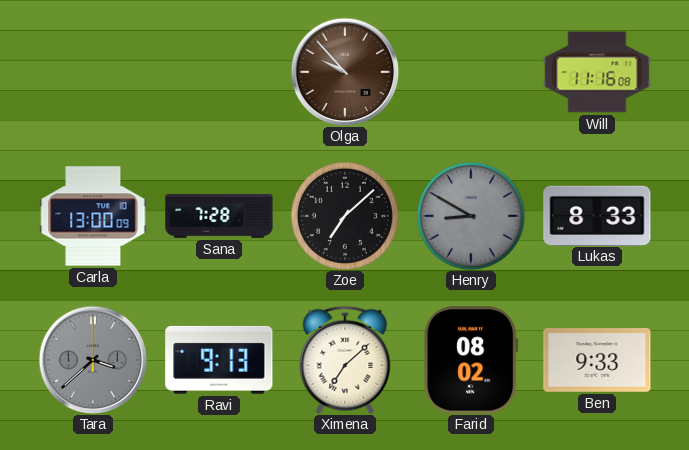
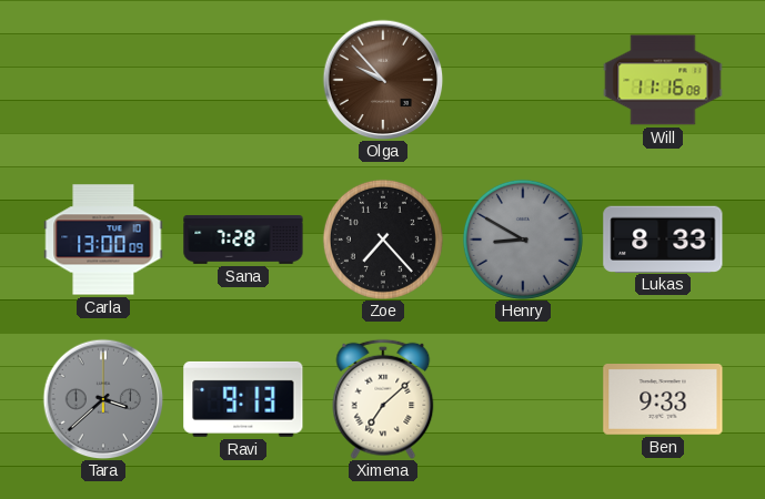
Zoe: 7:08 -> 7:23 (383, 240)
Farid: 08:02 -> none (471, 360)
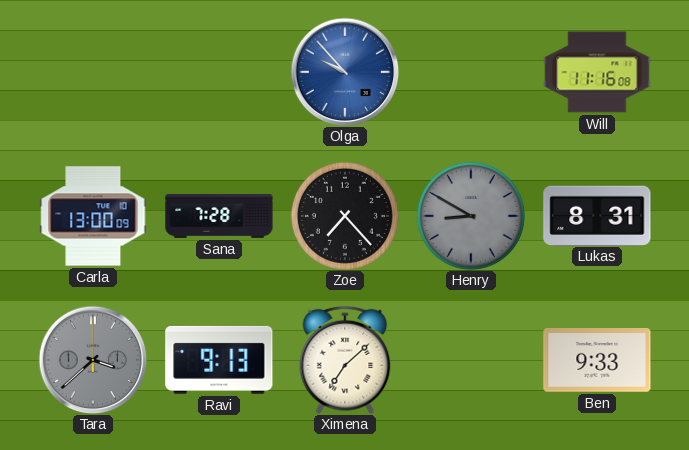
Olga dial: brown -> blue (345, 72)
Lukas: 8:33 -> 8:31 (597, 215)
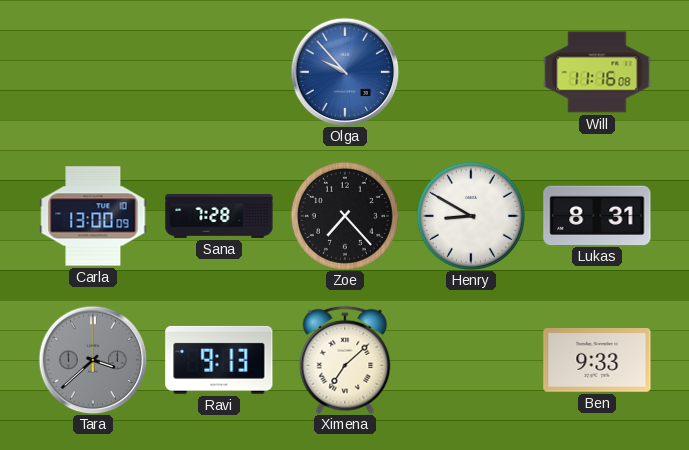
Henry dial: grey -> white (471, 216)
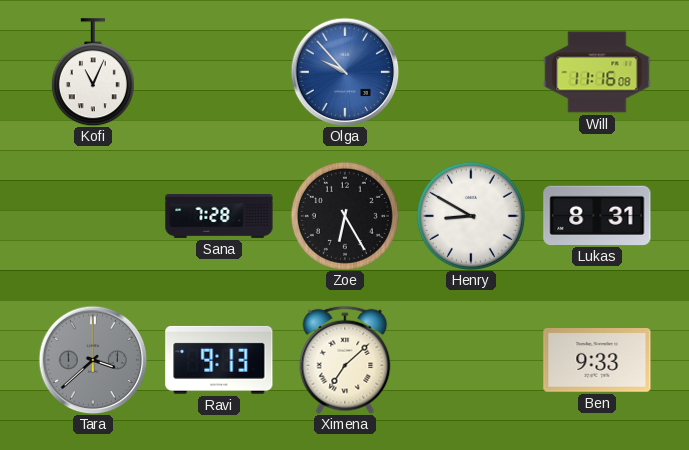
Kofi: none -> 11:04 (93, 72)
Carla: 13:00 -> none (93, 216)
Zoe: 7:23 -> 6:25 (345, 216)
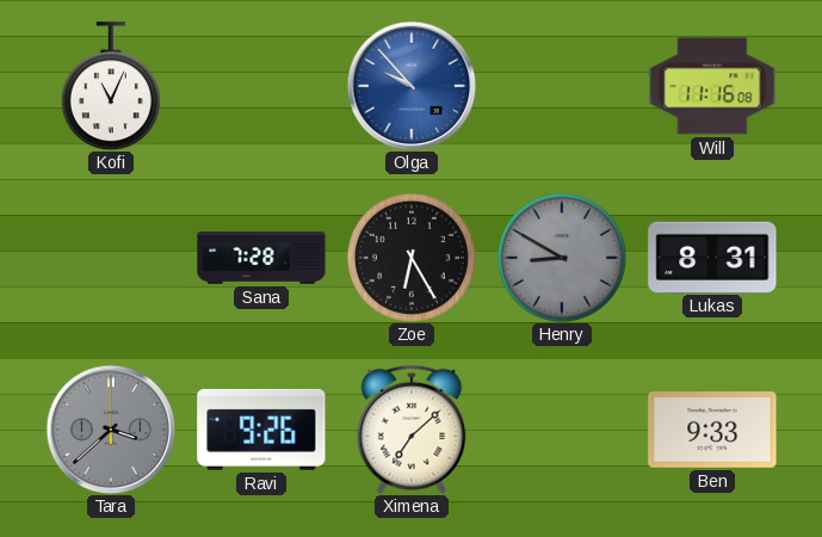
Henry dial: white -> grey (562, 258)
Ravi: 9:13 -> 9:26 (261, 430)
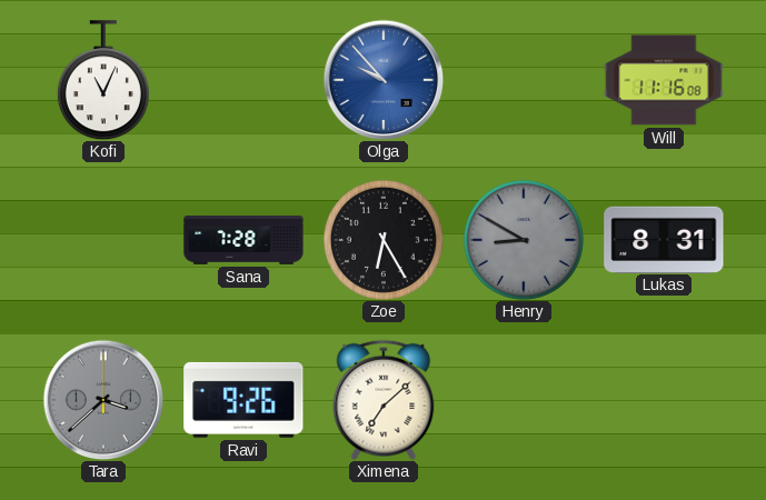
Ben: 9:33 -> none (712, 431)
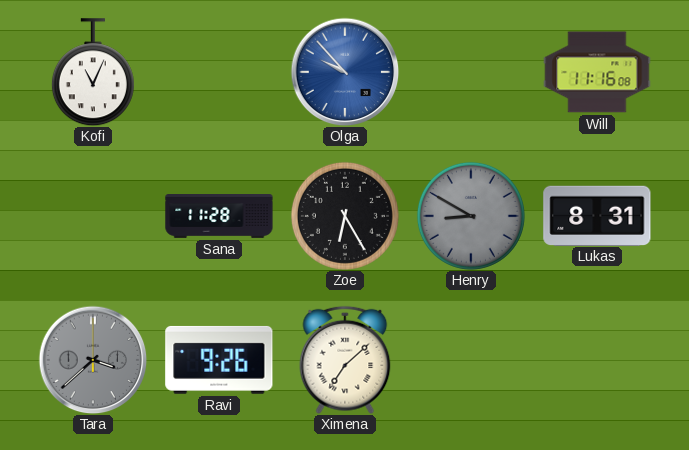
Sana: 7:28 -> 11:28 (219, 217)
